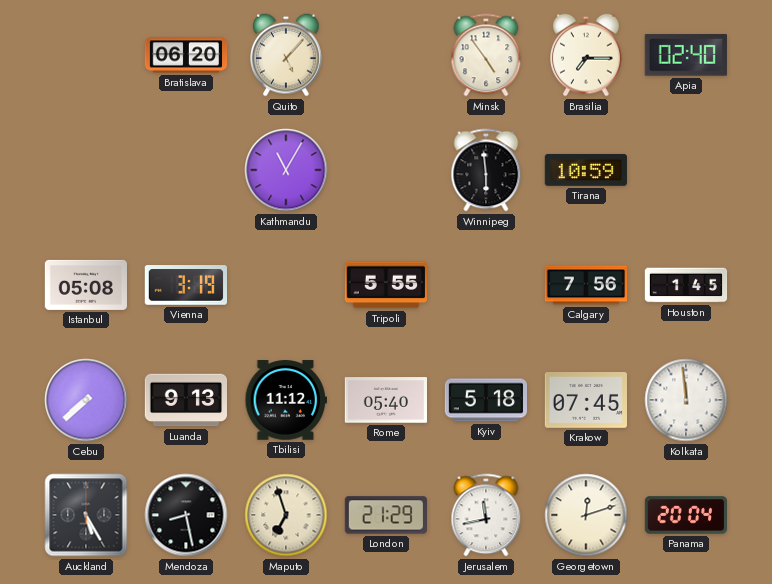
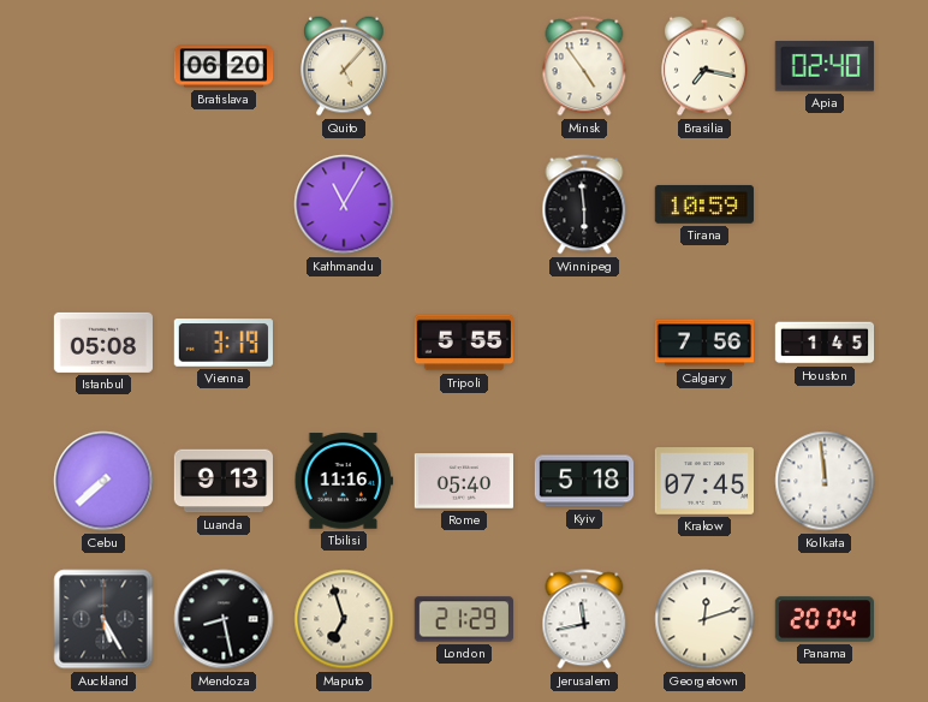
Brasilia: 7:15 -> 7:17 (704, 66)
Tbilisi: 11:12 -> 11:16 (343, 481)
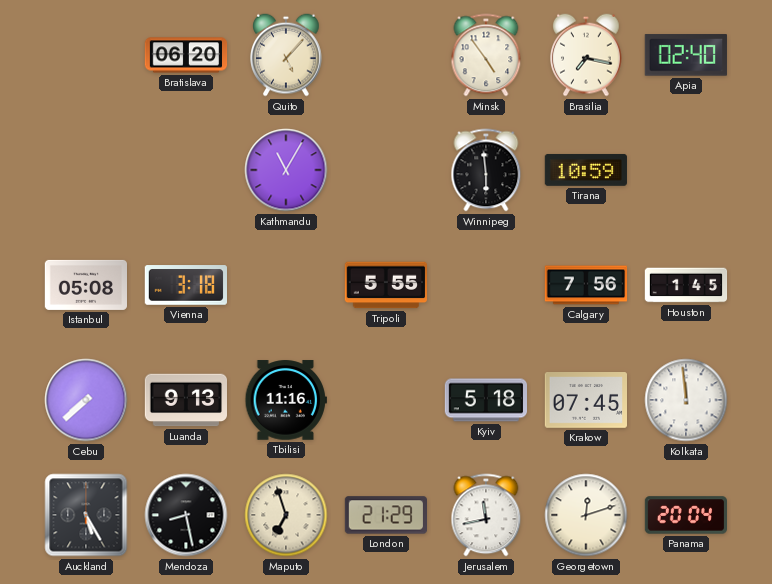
Vienna: 3:19 -> 3:18 (185, 285)
Rome: 05:40 -> none (463, 481)
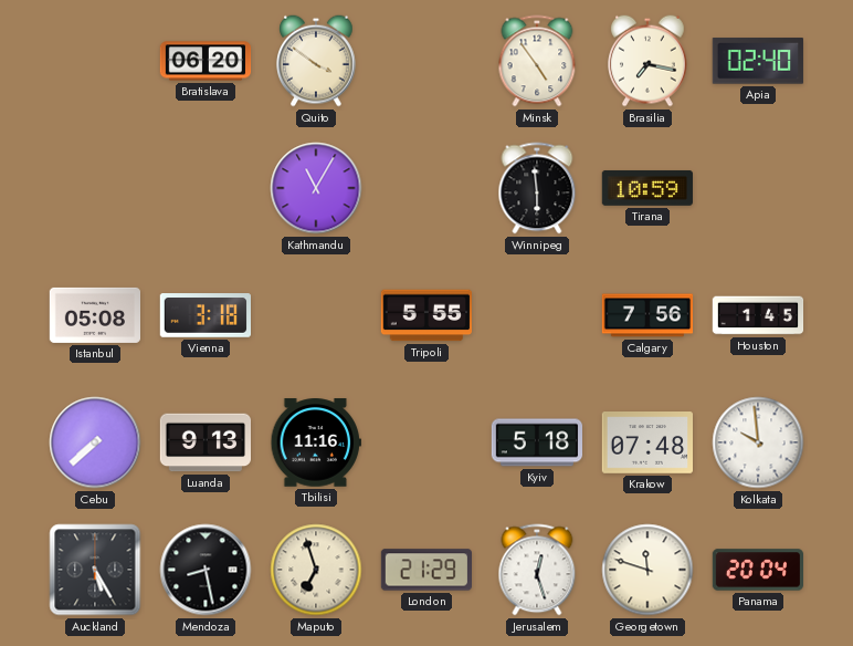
Quito: 5:07 -> 3:51 (316, 61)
Krakow: 07:45 -> 07:48 (646, 442)
Kolkata: 11:59 -> 9:59 (758, 442)
Jerusalem: 11:43 -> 12:27 (537, 570)
Georgetown: 12:12 -> 11:48 (647, 570)
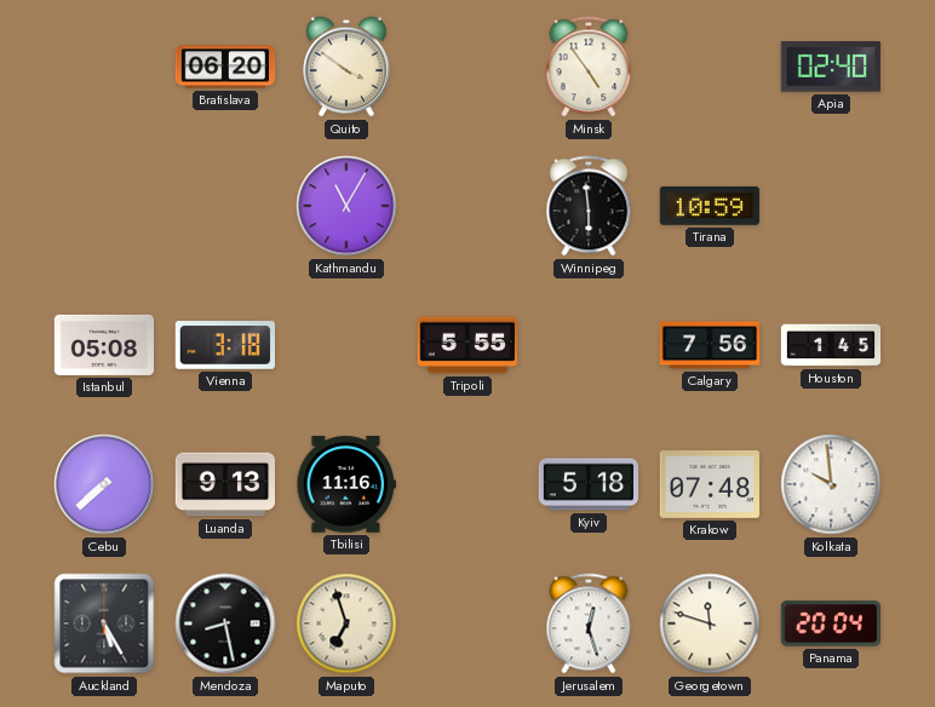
Brasilia: 7:17 -> none (647, 61)
London: 21:29 -> none (425, 570)
